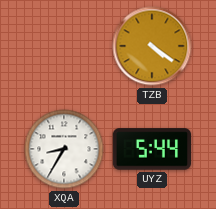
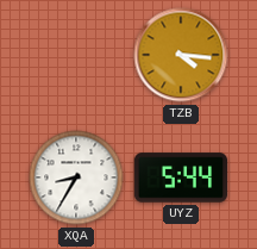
TZB: 4:21 -> 4:16 (181, 55)
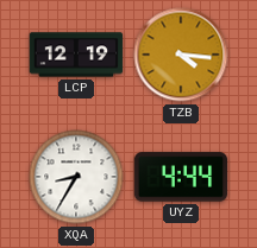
LCP: none -> 12:19 (76, 55)
UYZ: 5:44 -> 4:44 (181, 177)
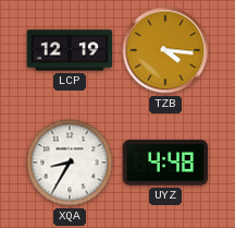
UYZ: 4:44 -> 4:48 (165, 163)
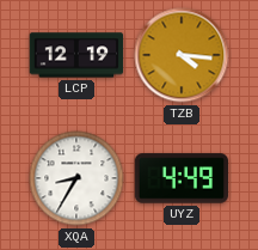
UYZ: 4:48 -> 4:49 (182, 178)
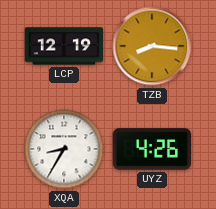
TZB: 4:16 -> 8:16 (152, 46)
UYZ: 4:49 -> 4:26 (152, 149)
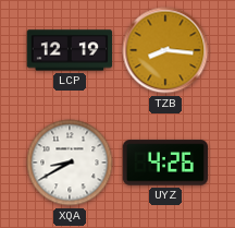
XQA: 8:35 -> 8:40 (70, 163)
